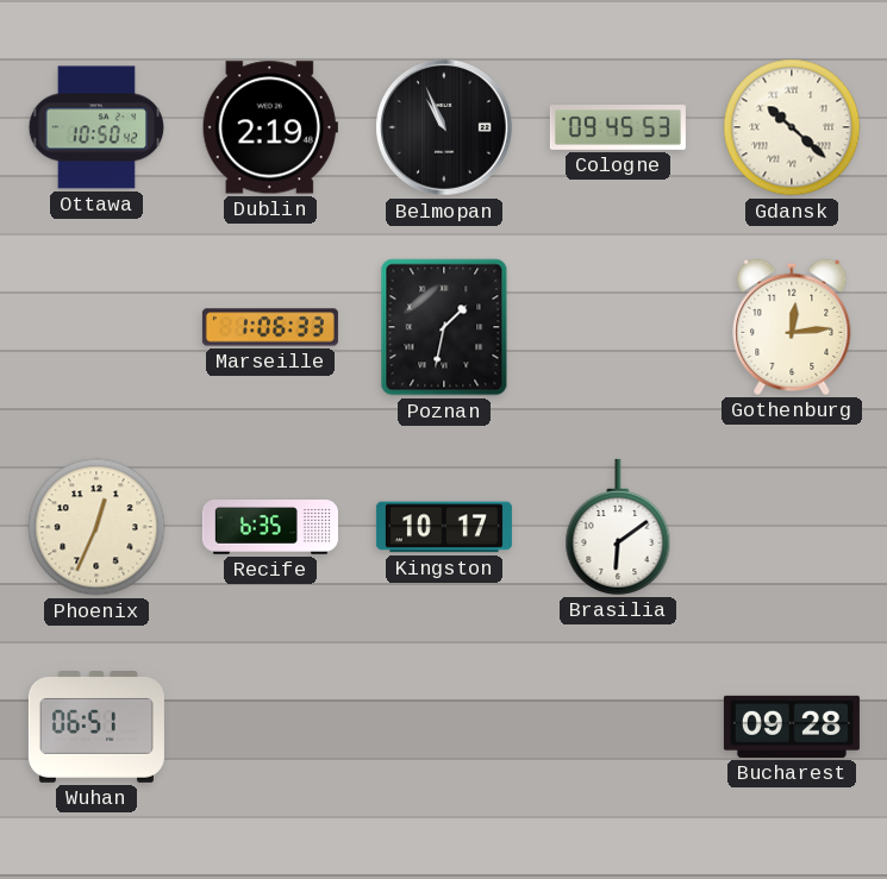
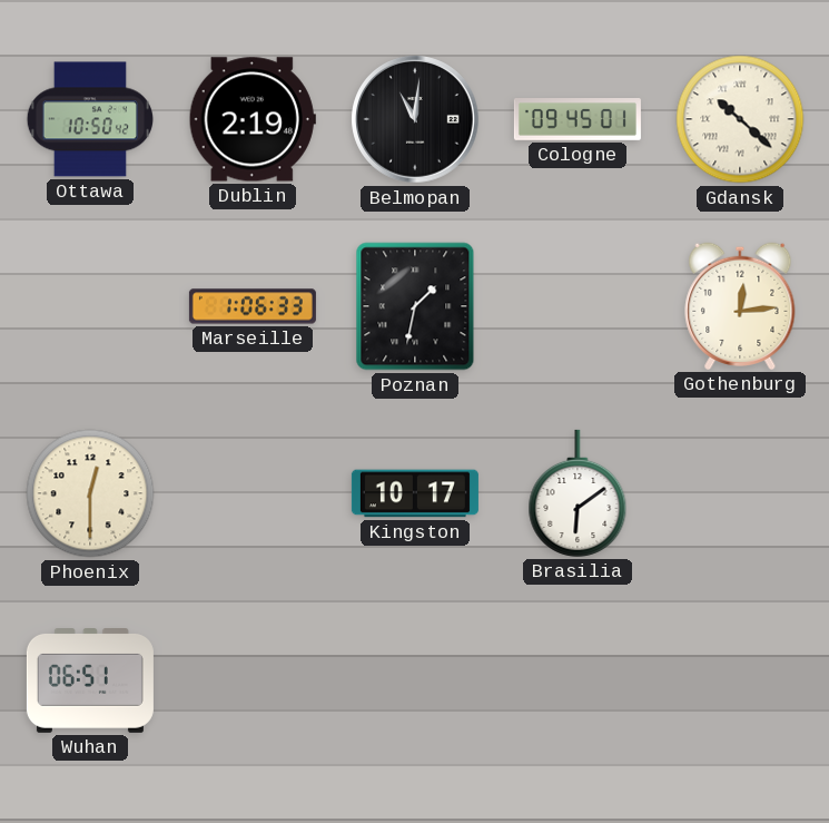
Belmopan: 10:56 -> 11:01 (415, 119)
Cologne: 09:45:53 -> 09:45:01 (578, 120)
Phoenix: 12:34 -> 12:30 (90, 493)
Recife: 6:35 -> none (270, 528)
Bucharest: 09:28 -> none (792, 727)
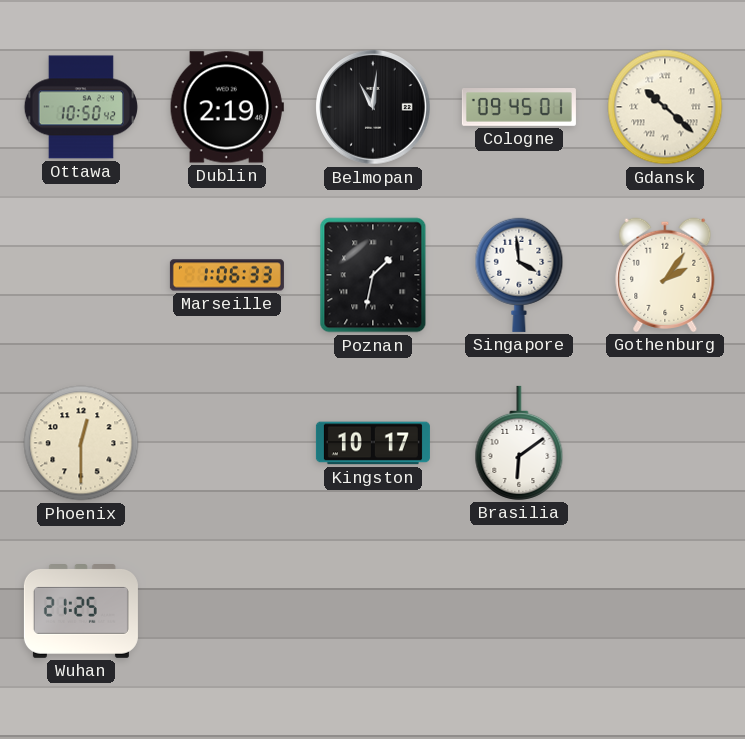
Singapore: none -> 3:59 (519, 275)
Gothenburg: 12:14 -> 2:06 (665, 275)
Wuhan: 06:51 -> 21:25 (81, 612)
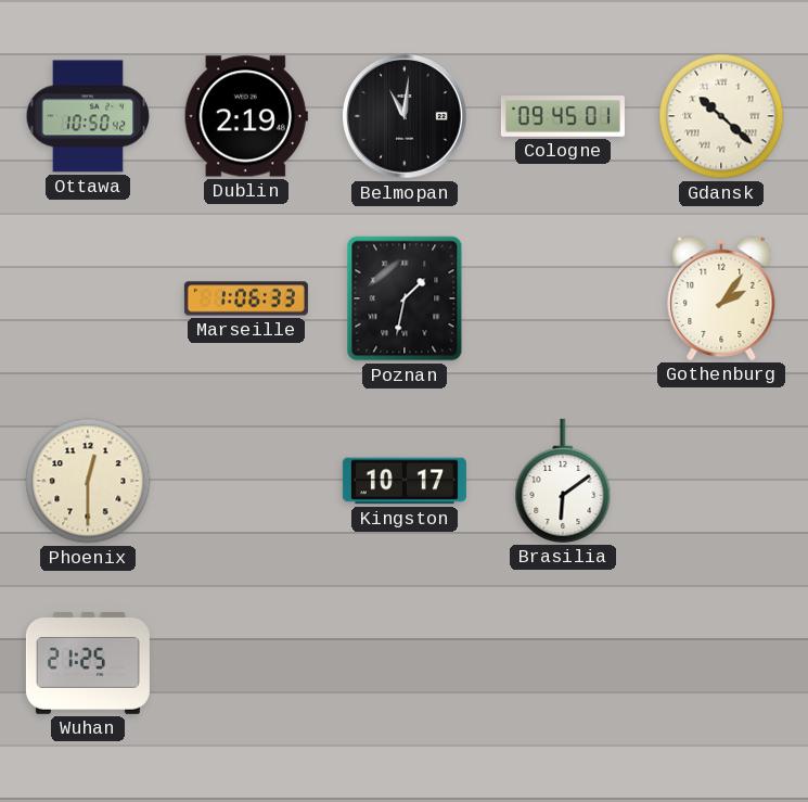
Singapore: 3:59 -> none (519, 275)
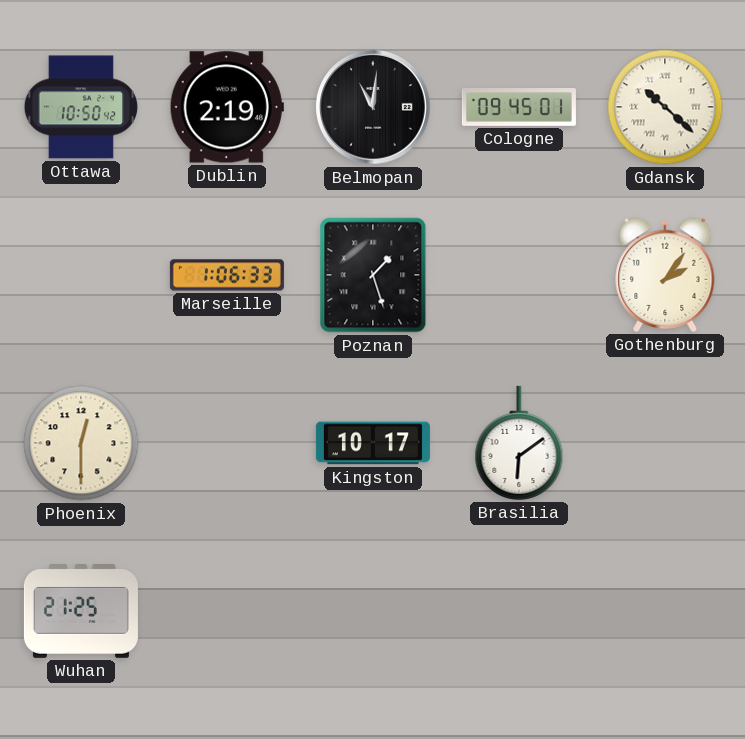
Poznan: 1:32 -> 1:27 (373, 275)
